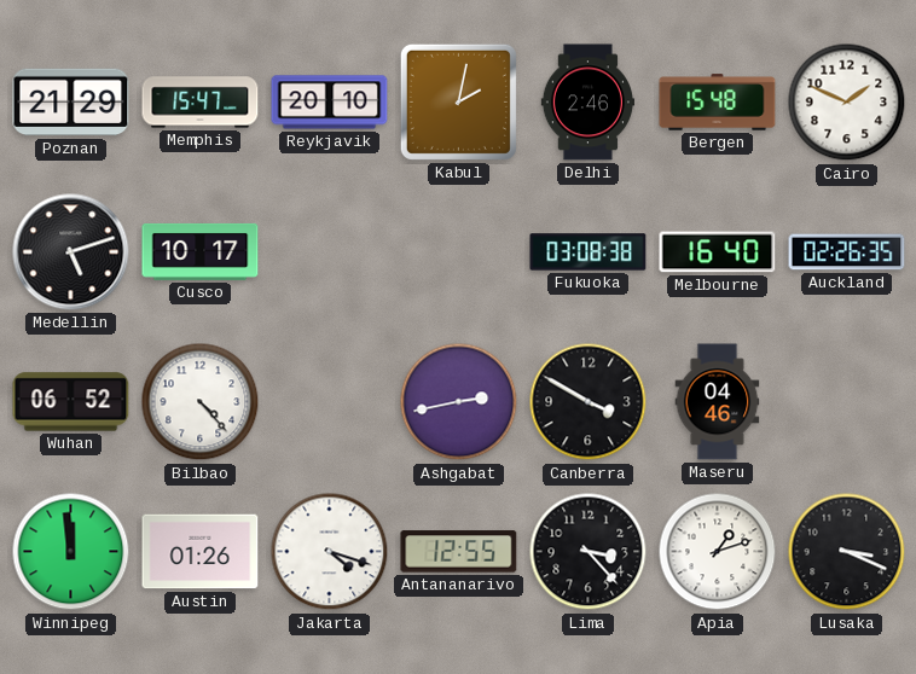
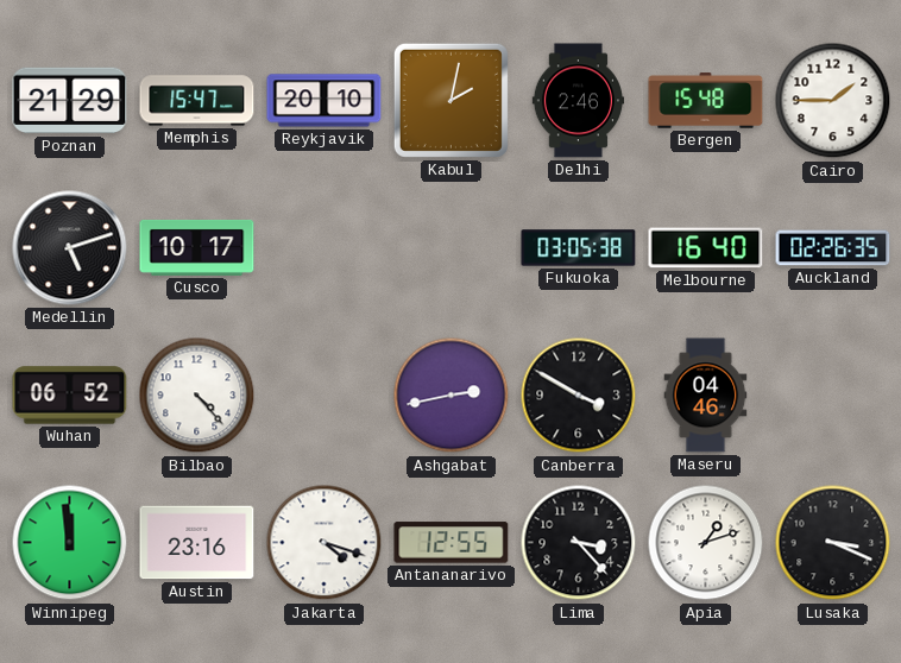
Cairo: 1:49 -> 1:45 (833, 101)
Fukuoka: 03:08 -> 03:05 (579, 248)
Austin: 01:26 -> 23:16 (197, 543)
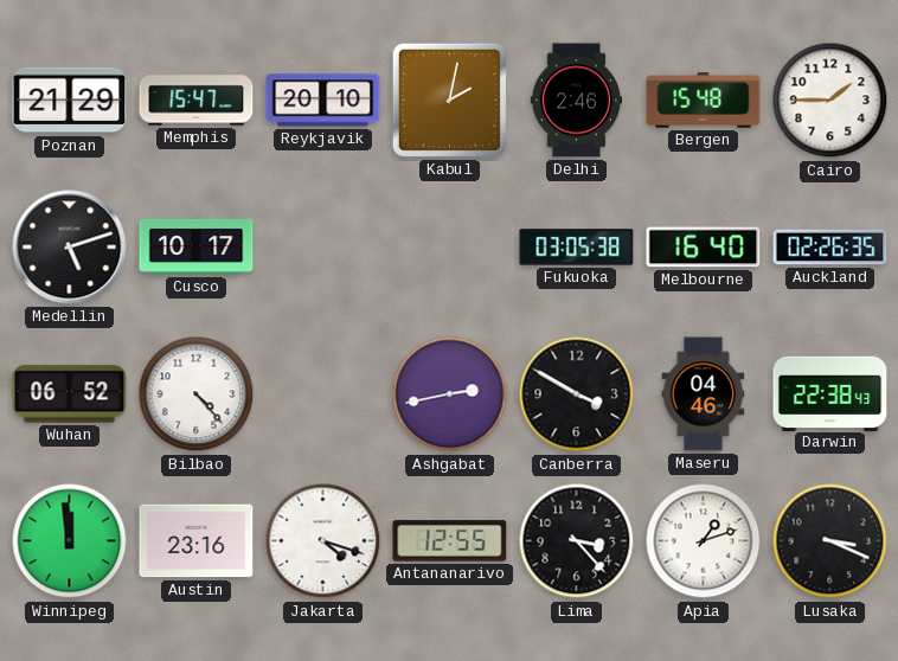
Darwin: none -> 22:38 (830, 393)
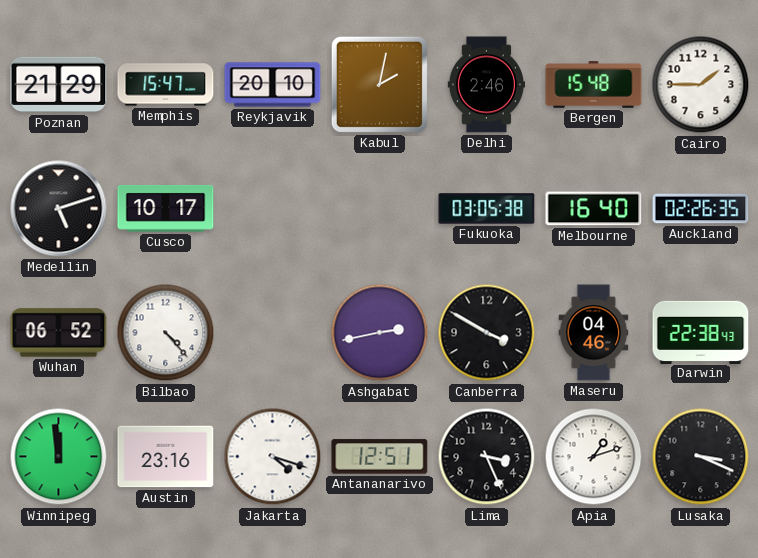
Antananarivo: 12:55 -> 12:51 (380, 457)
Lima: 3:23 -> 3:26 (487, 457)
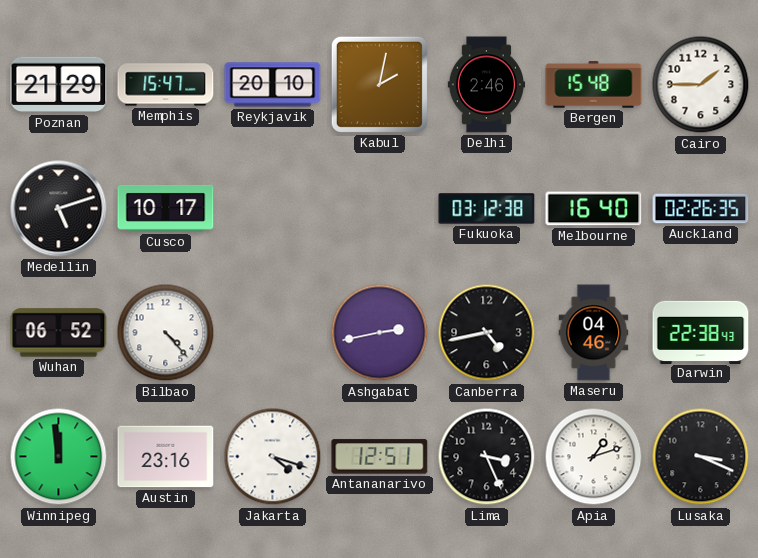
Fukuoka: 03:05 -> 03:12 (487, 209)
Canberra: 3:50 -> 4:43 (487, 333)
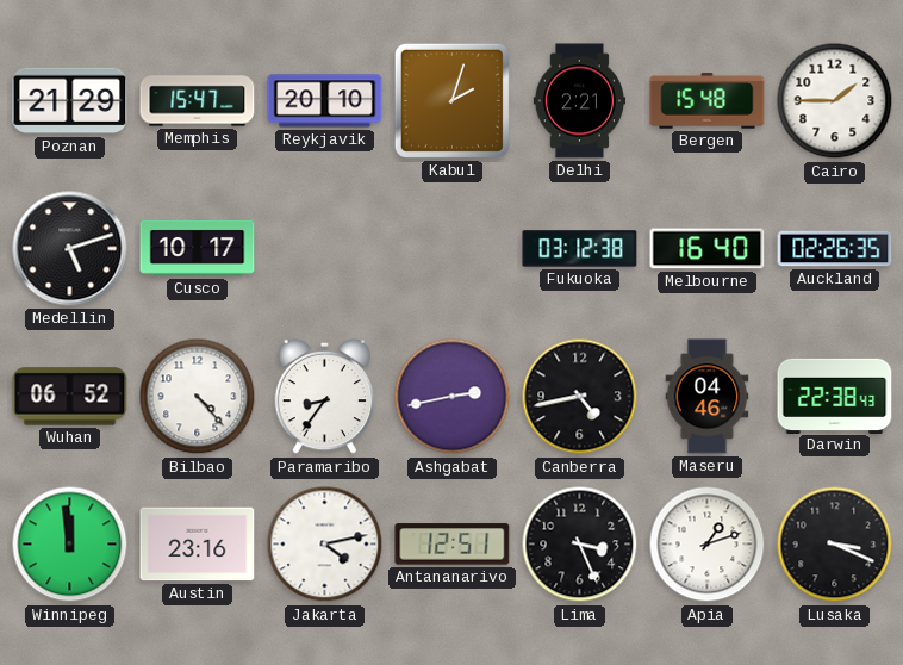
Kabul: 2:02 -> 2:03 (451, 100)
Delhi: 2:46 -> 2:21 (579, 101)
Paramaribo: none -> 8:36 (325, 397)
Jakarta: 4:18 -> 4:13 (325, 545)
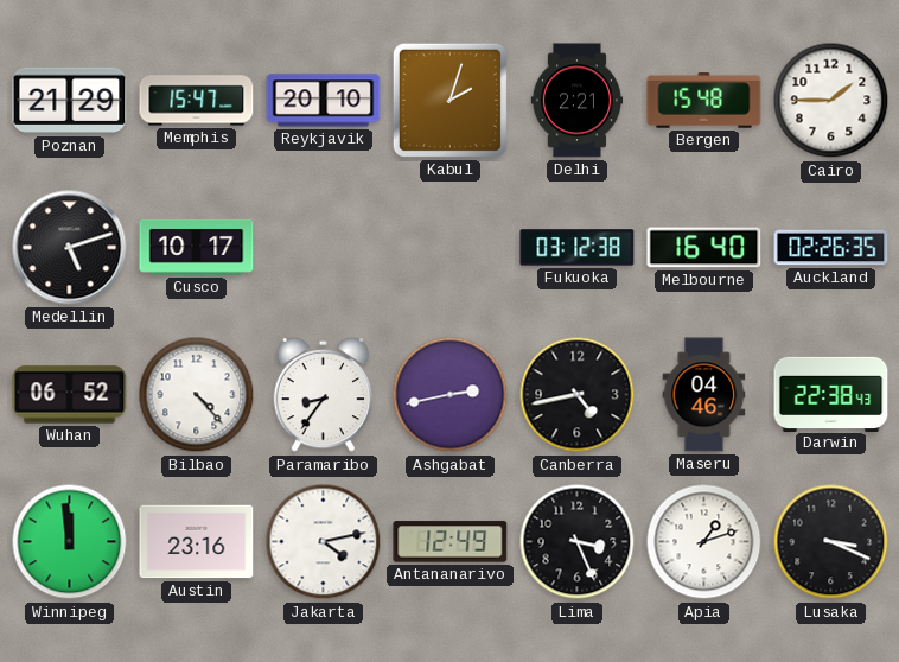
Antananarivo: 12:51 -> 12:49 (451, 542)
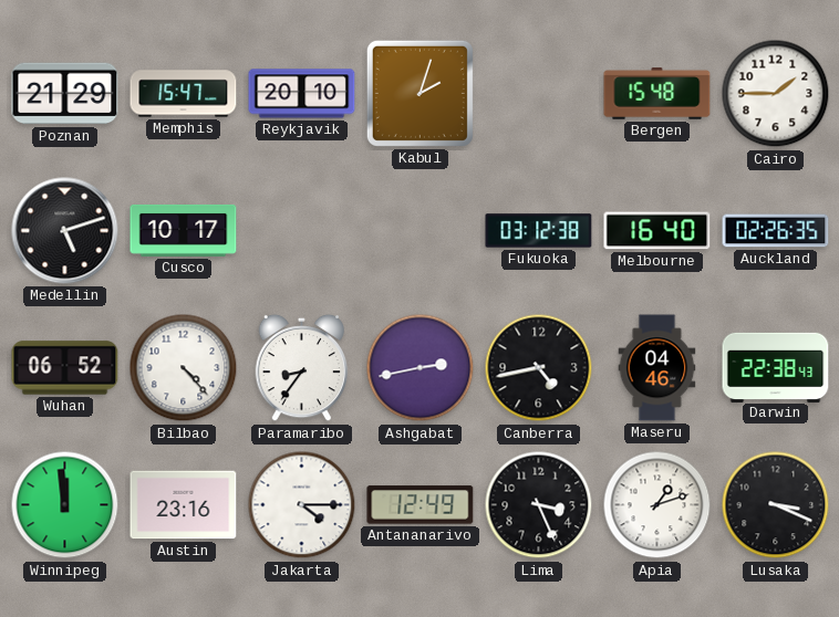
Delhi: 2:21 -> none (576, 101)
Jakarta: 4:13 -> 4:15 (302, 505)
